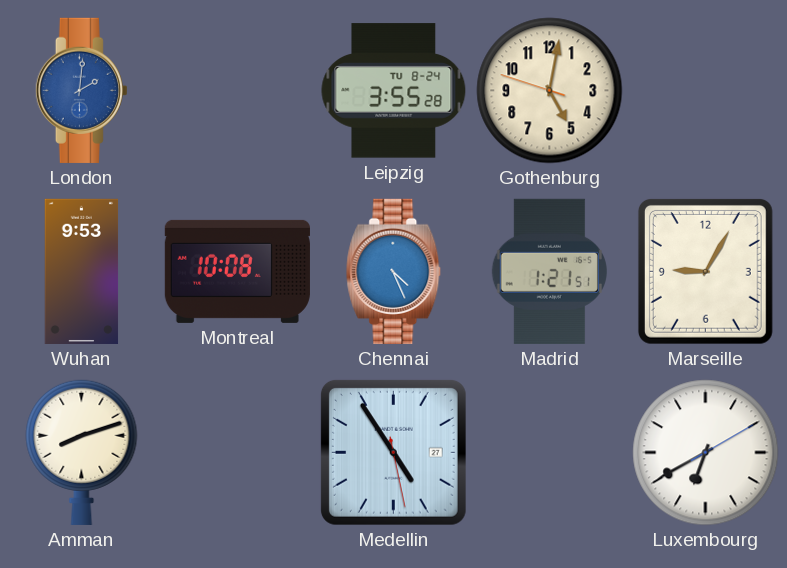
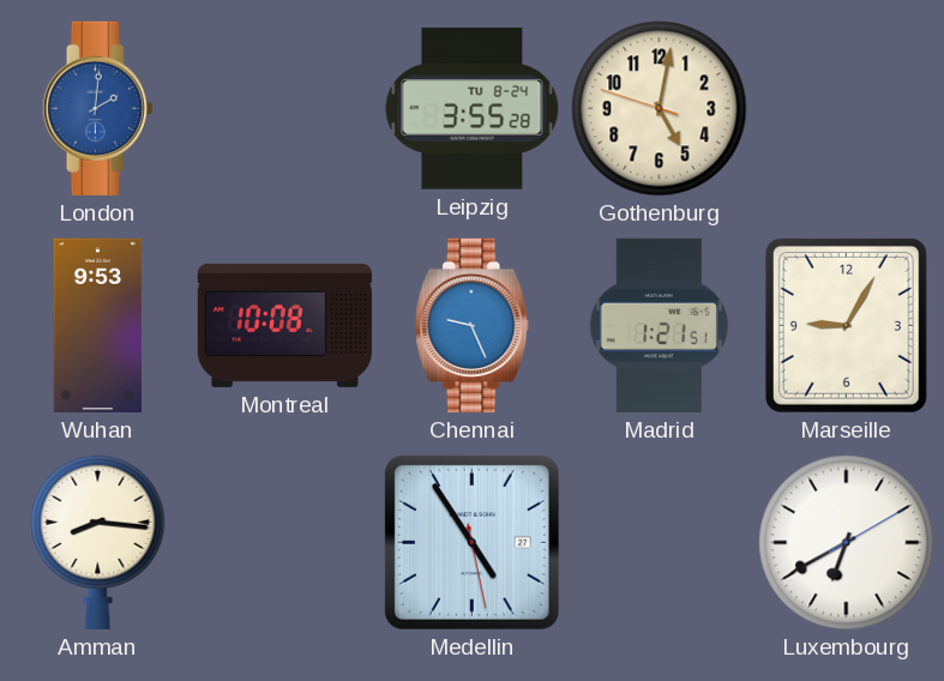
Chennai: 4:26 -> 9:26 (473, 325)
Amman: 8:12 -> 8:16 (98, 542)
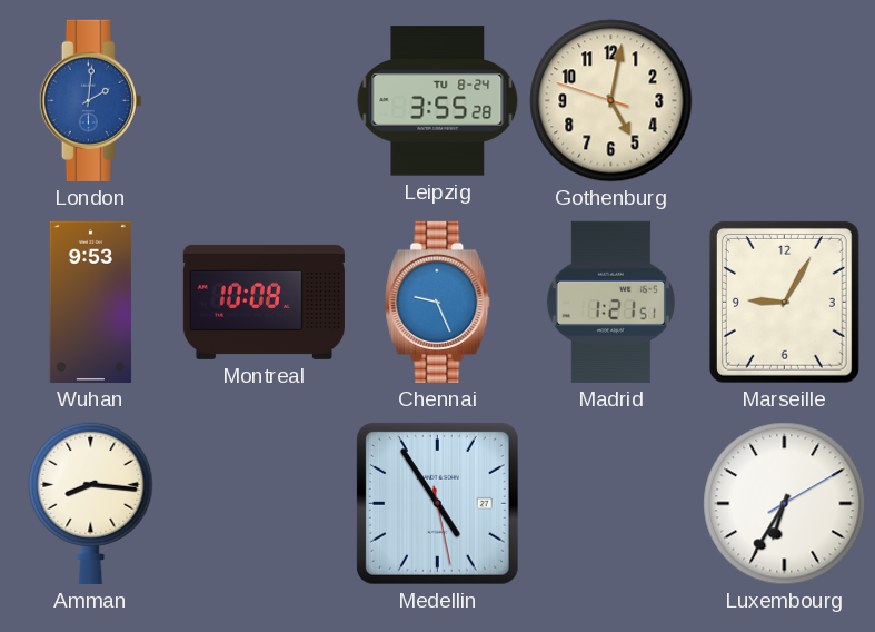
Luxembourg: 6:40 -> 6:35 (785, 504)
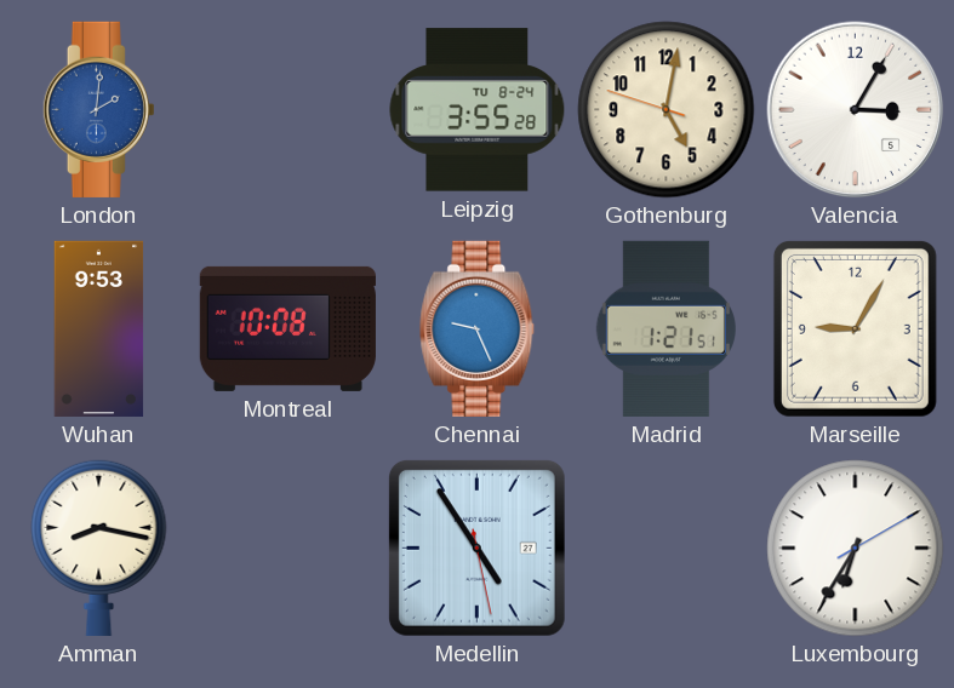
Valencia: none -> 3:05 (856, 110)
Amman: 8:16 -> 8:17 (99, 547)
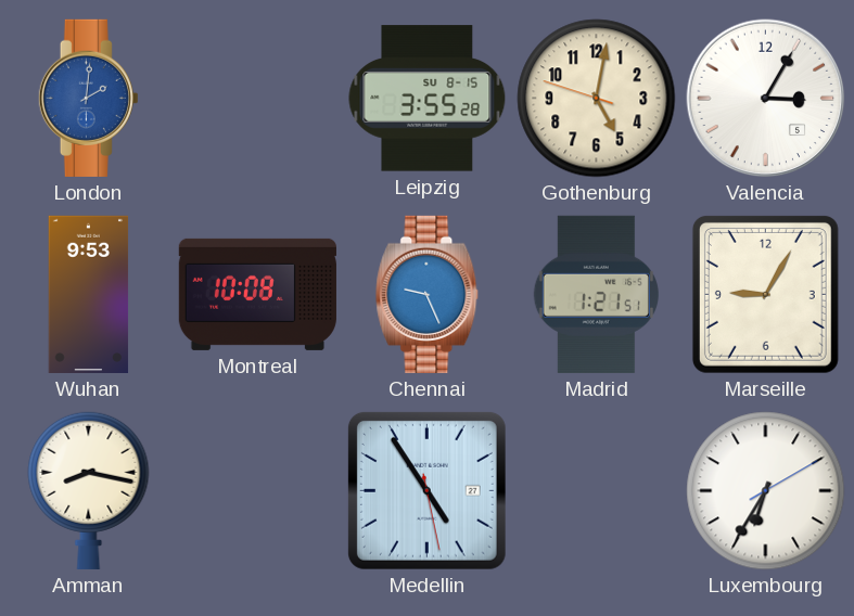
Leipzig date: TU 8-24 -> SU 8-15 (428, 99)
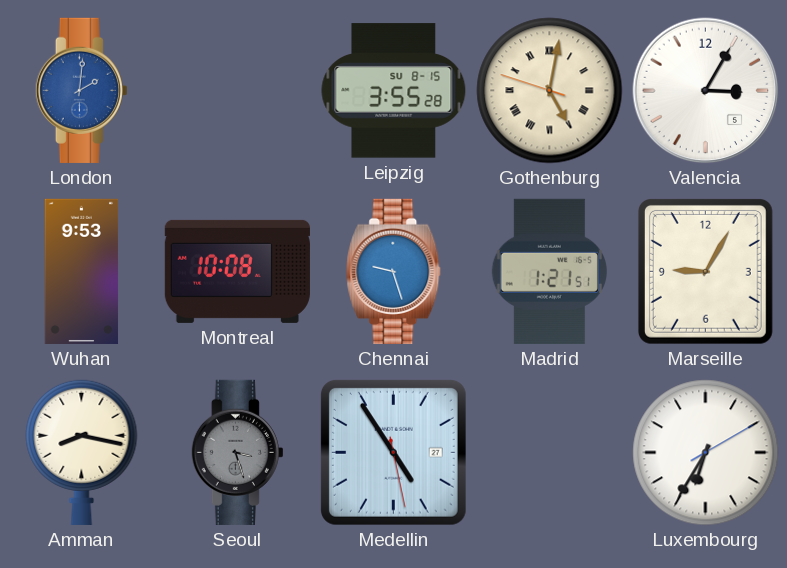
Gothenburg numerals: Arabic -> Roman (550, 91)
Chennai: 9:26 -> 9:27 (394, 271)
Seoul: none -> 3:27 (237, 452)
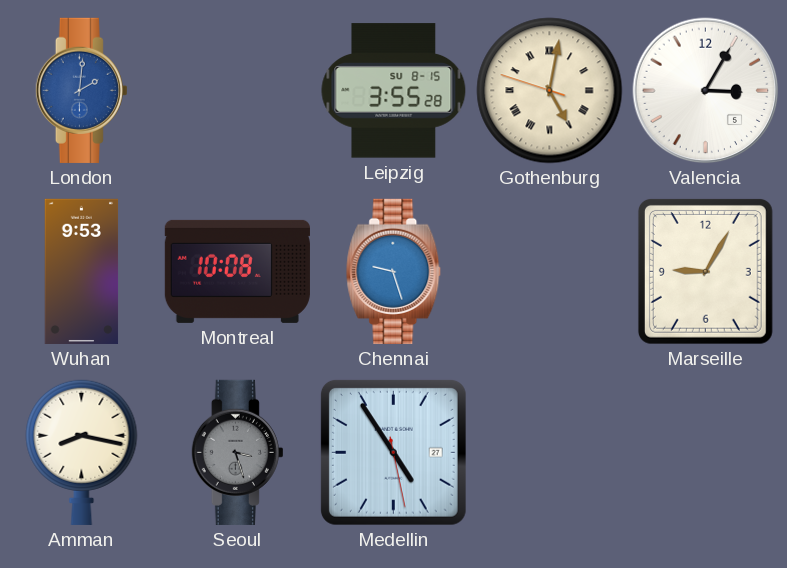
Madrid: 1:21 -> none (549, 271)
Luxembourg: 6:35 -> none (706, 453)
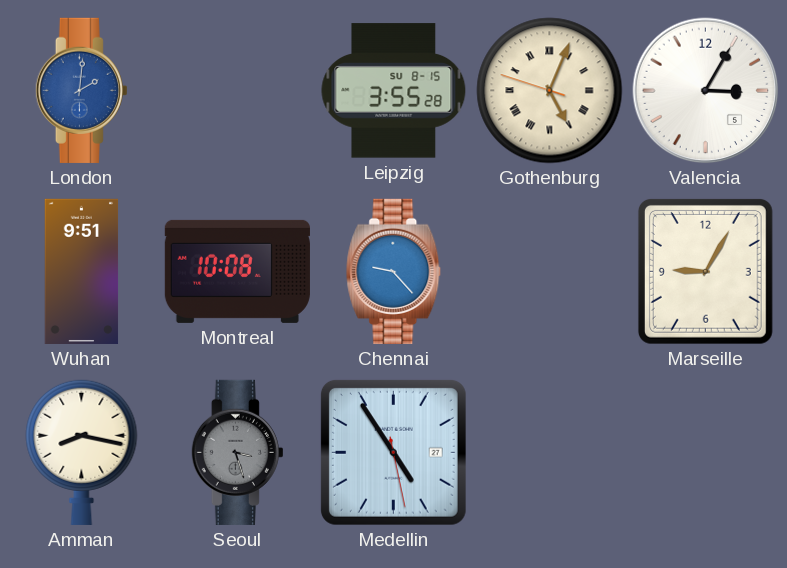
Gothenburg: 5:01 -> 5:03 (550, 91)
Wuhan: 9:53 -> 9:51 (82, 271)
Chennai: 9:27 -> 9:23 (394, 271)
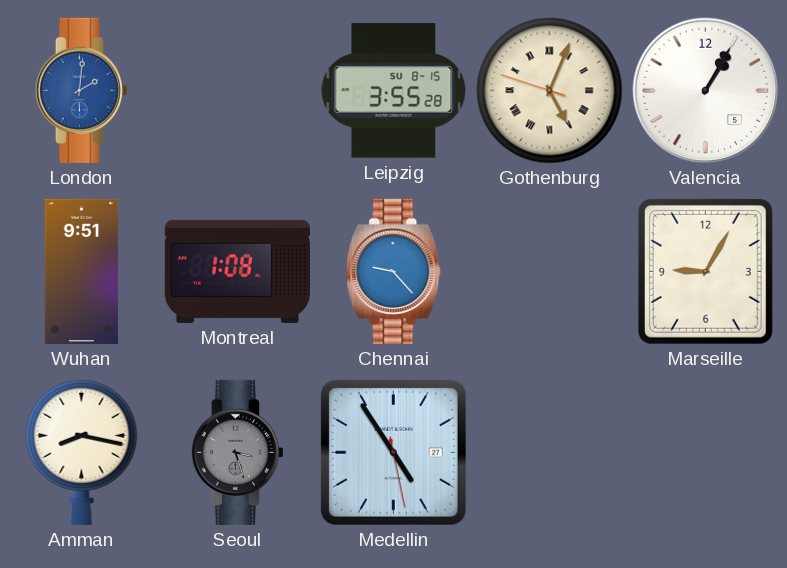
Valencia: 3:05 -> 1:05 (706, 91)
Montreal: 10:08 -> 1:08 (237, 271)
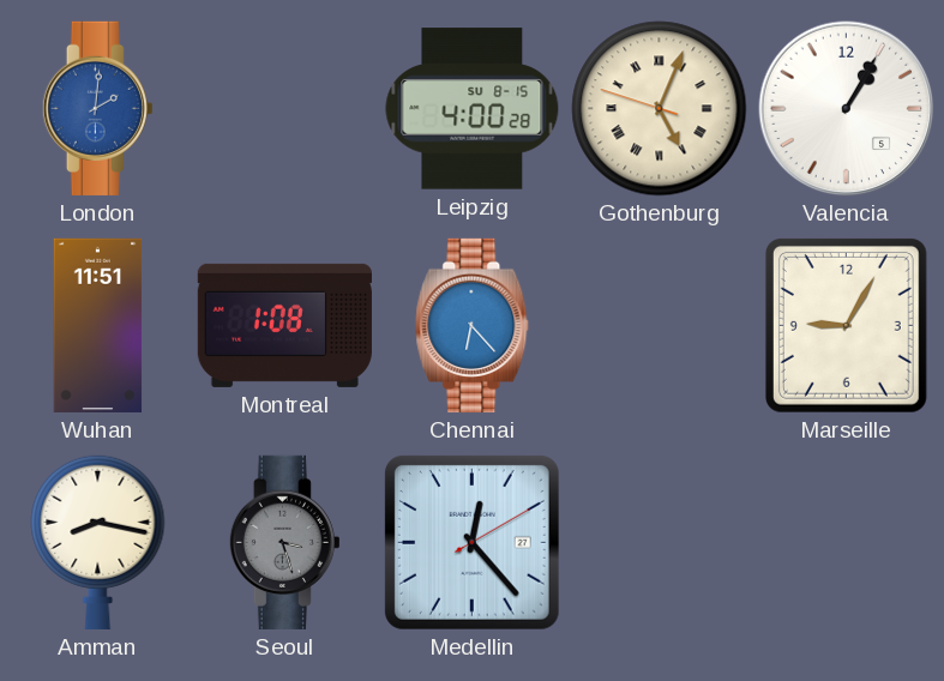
Leipzig: 3:55 -> 4:00 (473, 109)
Wuhan: 9:51 -> 11:51 (98, 325)
Chennai: 9:23 -> 6:23 (473, 325)
Medellin: 4:54 -> 12:23 (471, 542)
